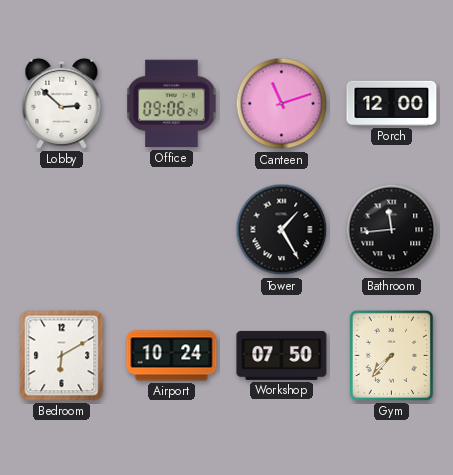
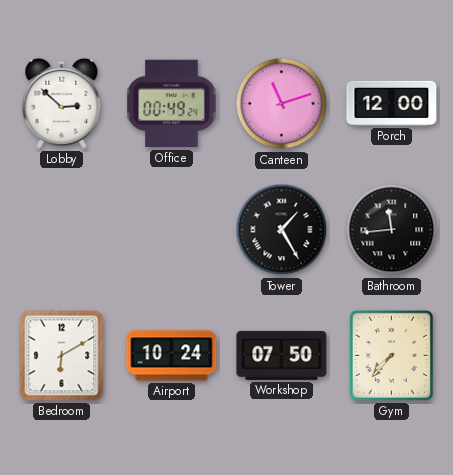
Office: 09:06 -> 00:49 (172, 104)
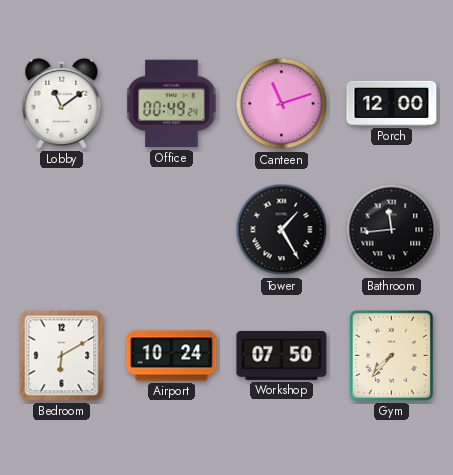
Lobby: 2:52 -> 11:09 (62, 103)
